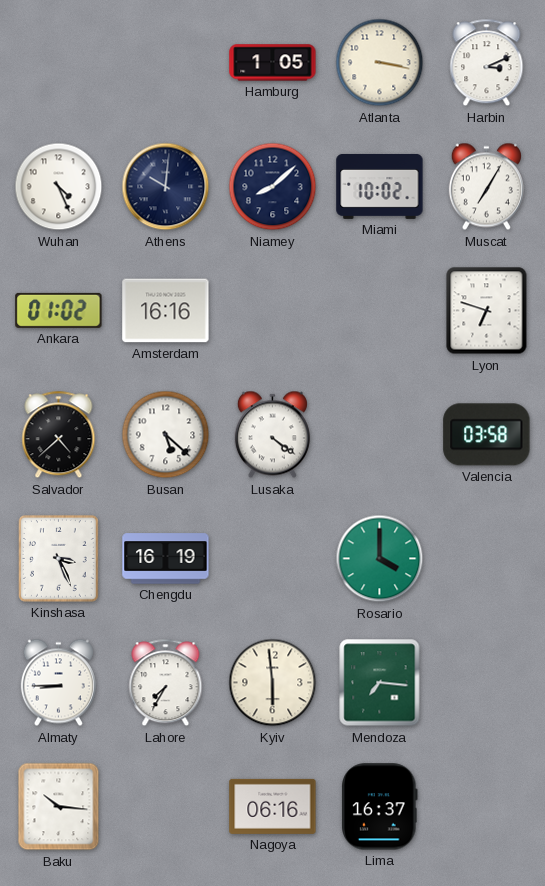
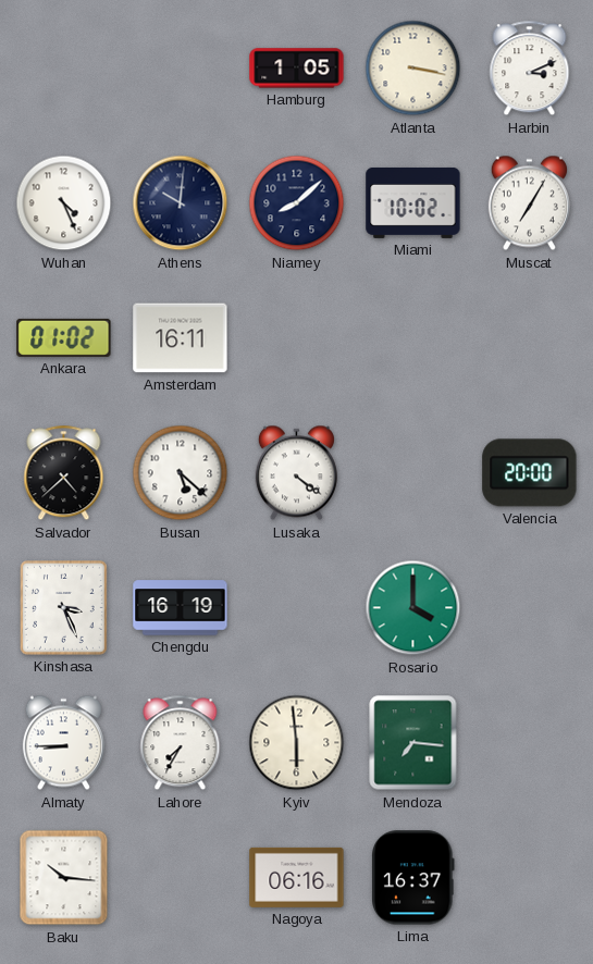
Amsterdam: 16:16 -> 16:11 (181, 338)
Lyon: 6:48 -> none (487, 311)
Valencia: 03:58 -> 20:00 (530, 473)
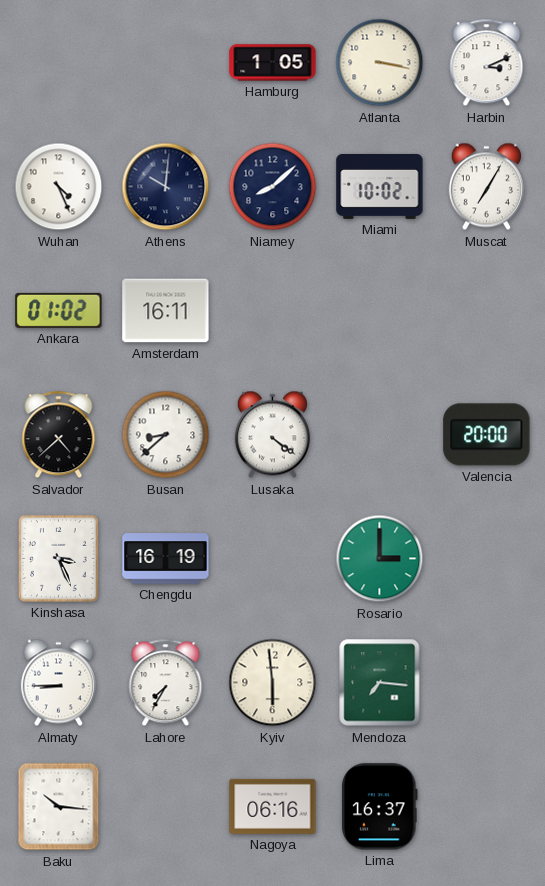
Busan: 5:22 -> 8:38 (166, 435)
Rosario: 4:00 -> 3:00 (380, 559)
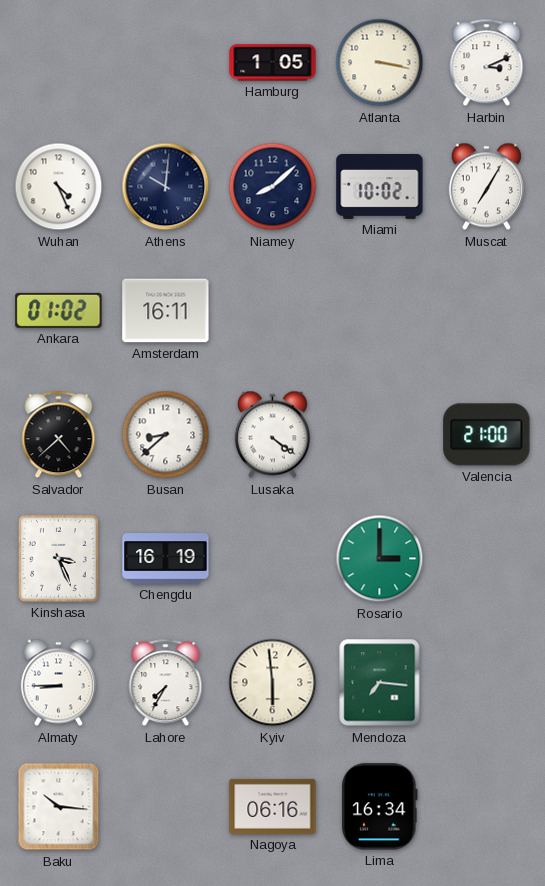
Valencia: 20:00 -> 21:00 (487, 435)
Lima: 16:37 -> 16:34 (380, 807)
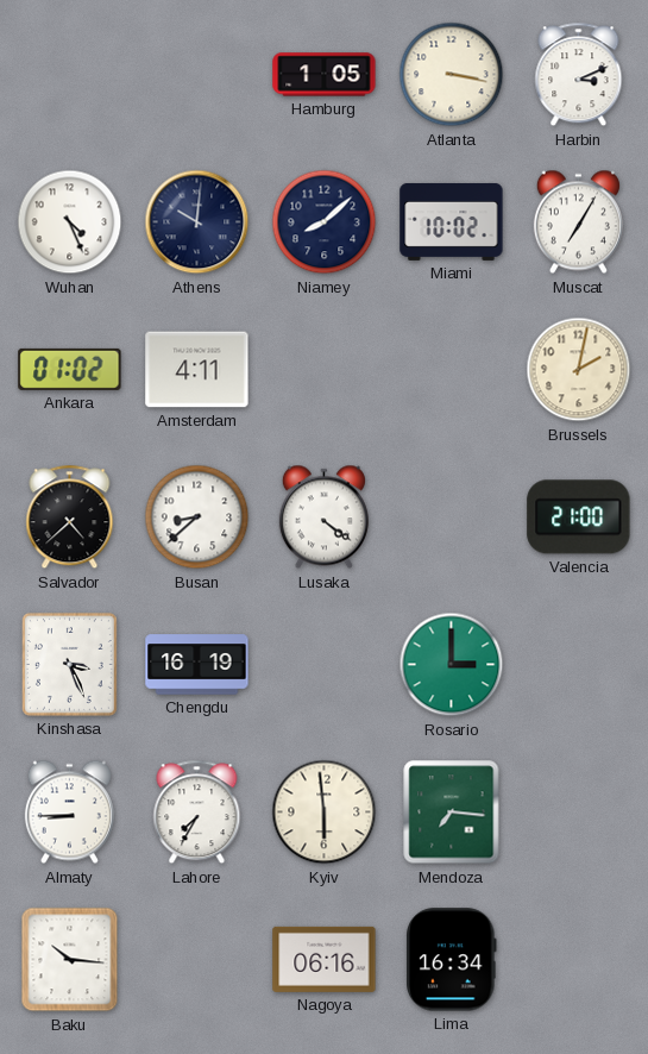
Amsterdam: 16:11 -> 4:11 (197, 370)
Brussels: none -> 2:02 (579, 370)
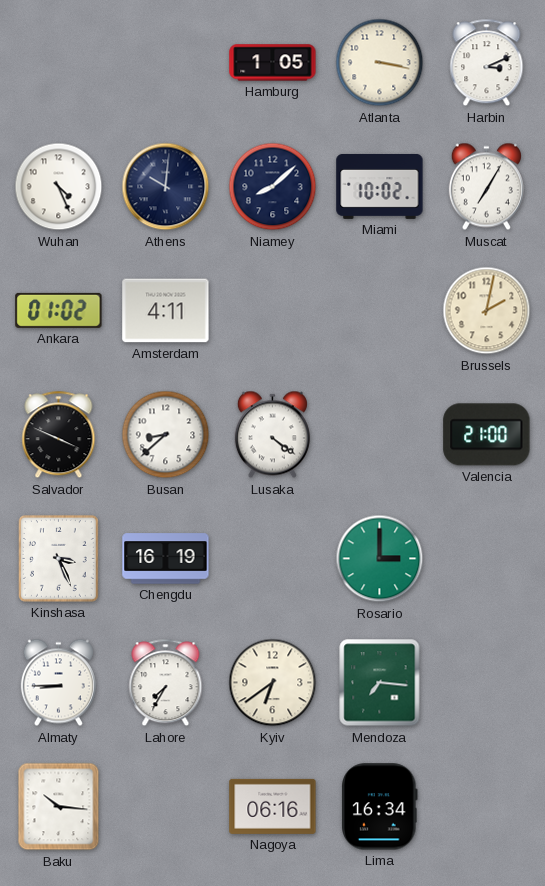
Salvador: 4:38 -> 3:49 (59, 435)
Kyiv: 5:59 -> 6:39 (273, 683)
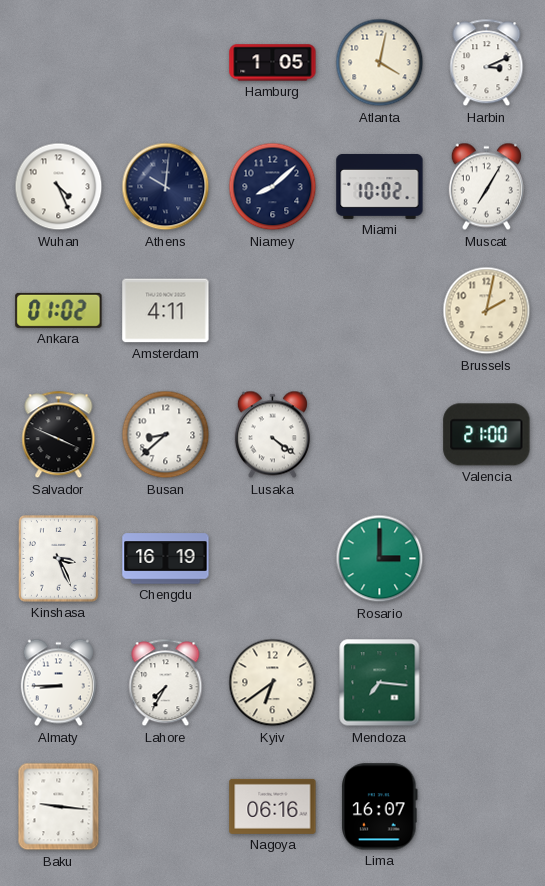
Atlanta: 3:17 -> 4:02 (380, 63)
Baku: 10:16 -> 9:16 (59, 807)
Lima: 16:34 -> 16:07 (380, 807)
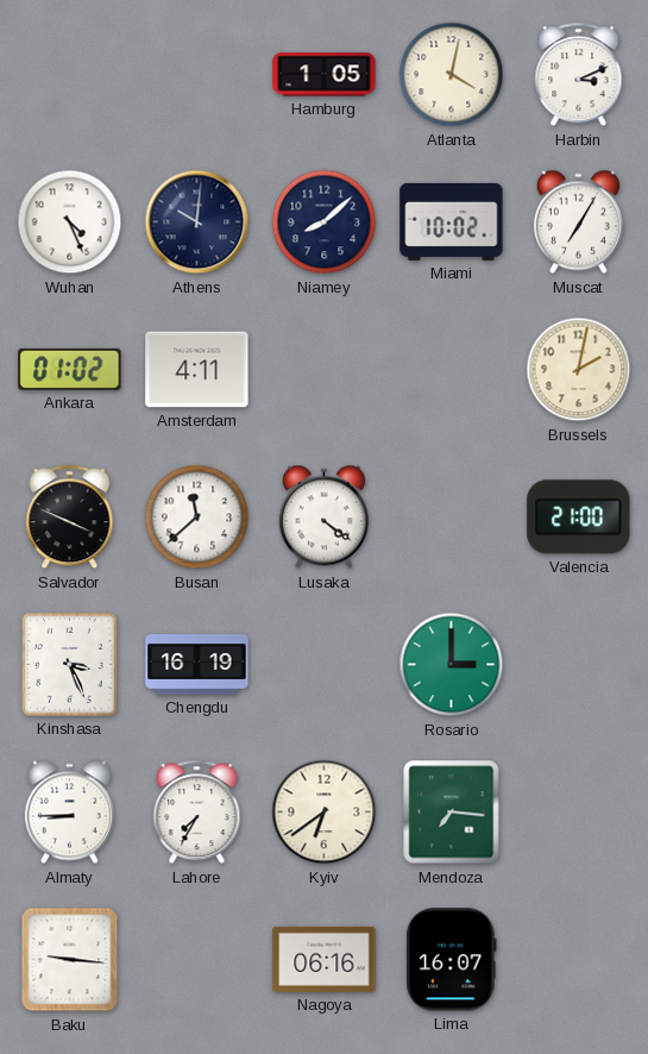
Busan: 8:38 -> 11:38 (197, 517)
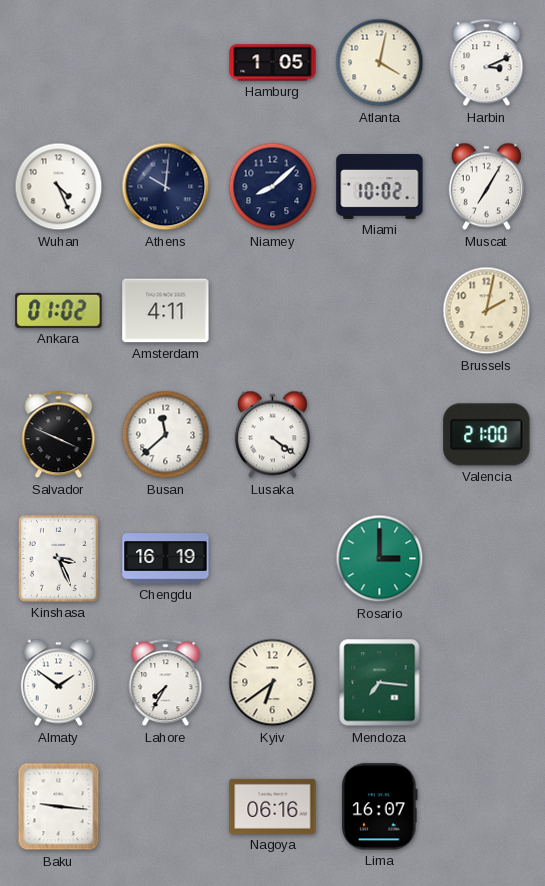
Almaty: 8:45 -> 1:51 (58, 683)
